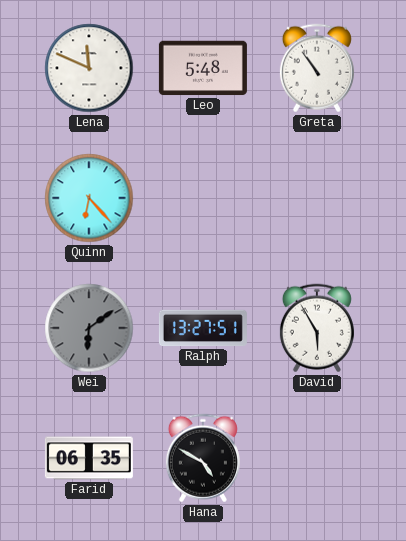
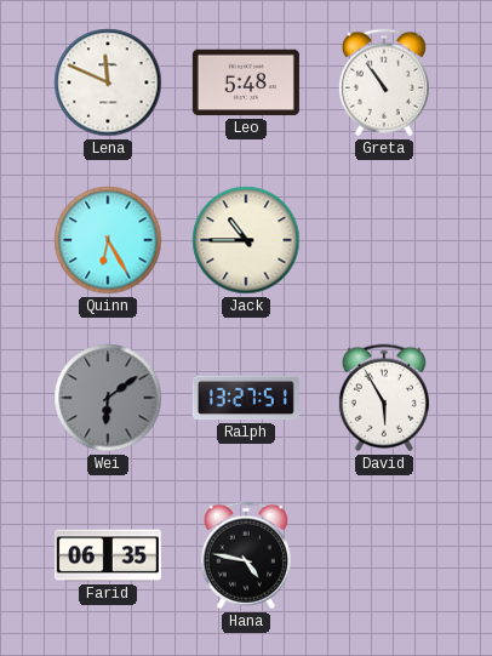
Quinn: 6:23 -> 6:25 (108, 240)
Jack: none -> 10:45 (246, 240)
Hana: 4:50 -> 4:47 (246, 555)
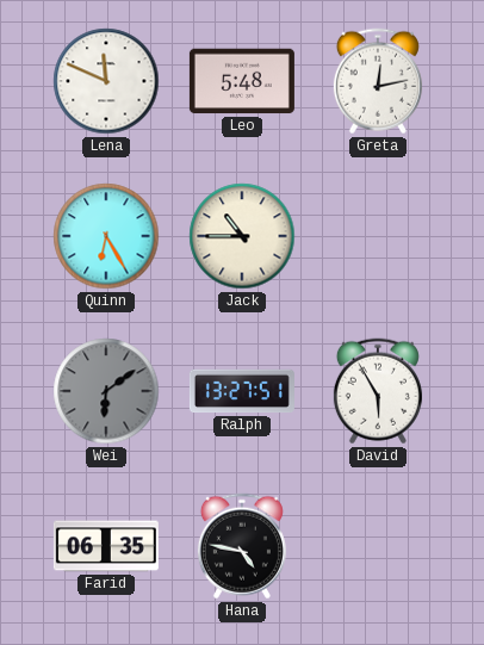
Greta: 10:54 -> 12:13 (378, 81)
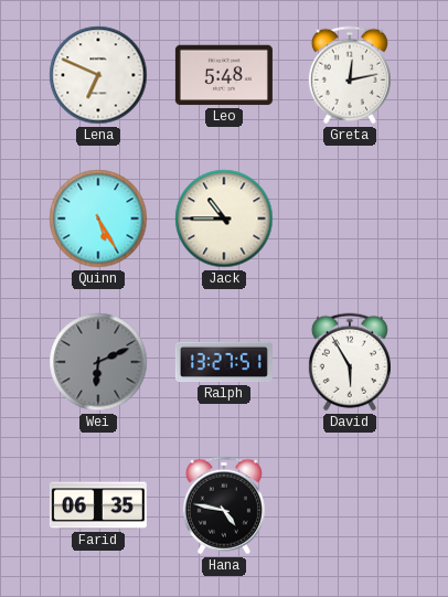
Lena: 11:49 -> 6:49 (98, 75)
Quinn: 6:25 -> 5:25 (98, 218)
Wei: 6:09 -> 6:11 (98, 362)
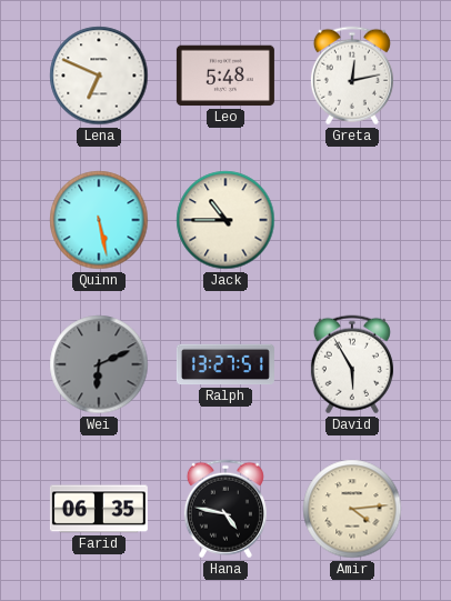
Quinn: 5:25 -> 5:28 (99, 220)
Amir: none -> 4:14 (352, 509)
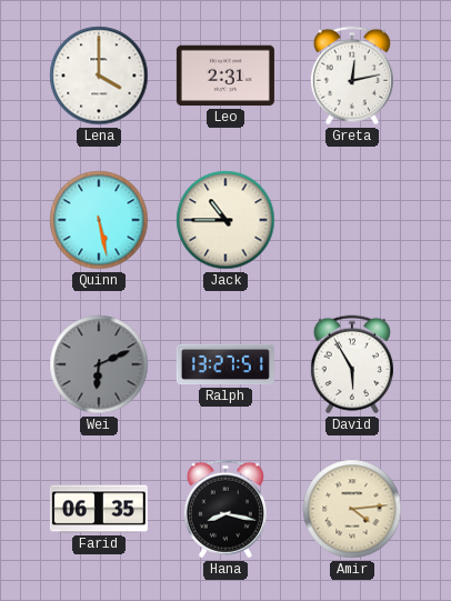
Lena: 6:49 -> 4:00 (99, 76)
Leo: 5:48 -> 2:31 (225, 76)
Hana: 4:47 -> 8:17 (225, 509)
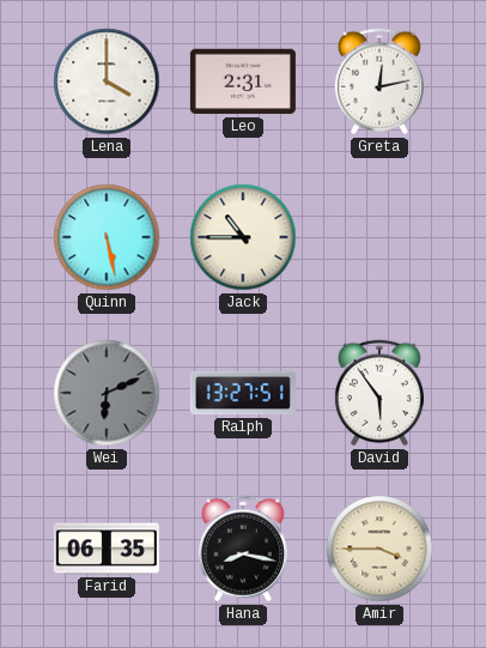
David: 5:55 -> 5:54 (379, 393)
Amir: 4:14 -> 3:45 (379, 549)
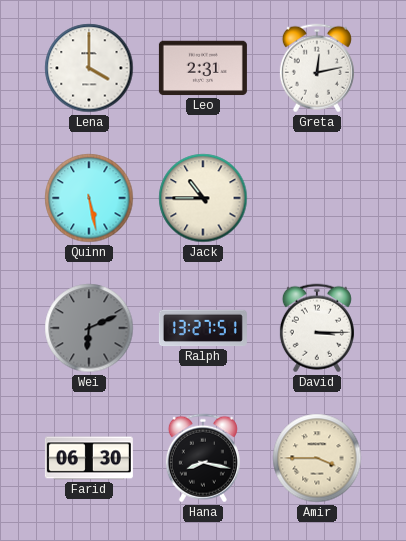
David: 5:54 -> 3:15 (317, 328)
Farid: 06:35 -> 06:30 (89, 458)
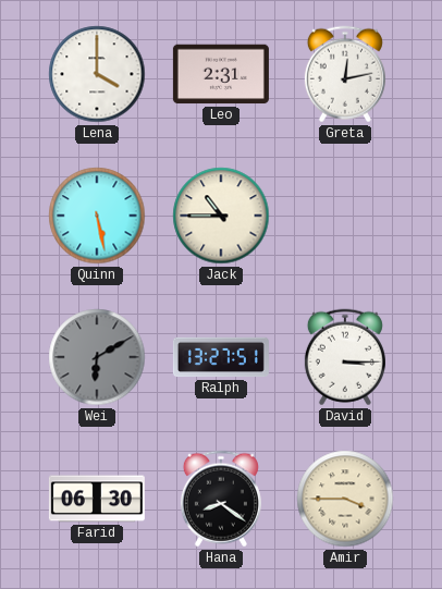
Wei: 6:11 -> 6:10 (97, 357)
Hana: 8:17 -> 8:21 (221, 499)
